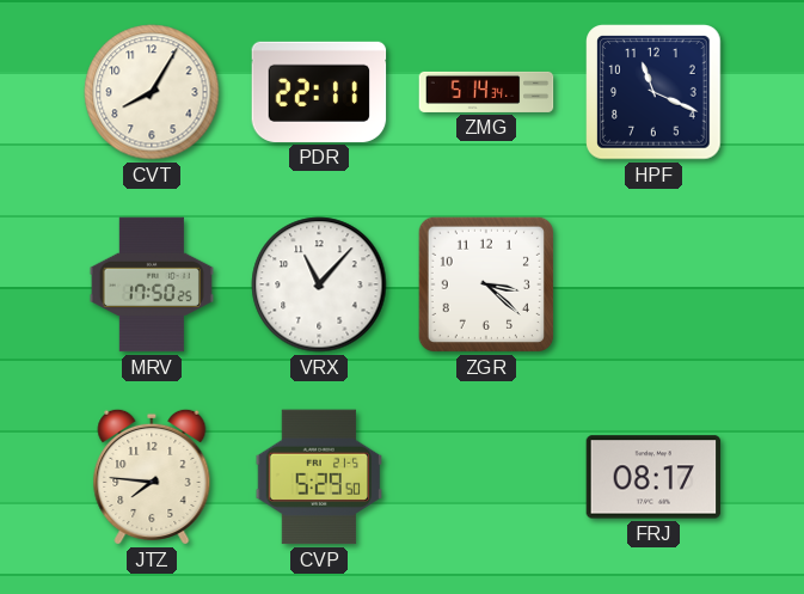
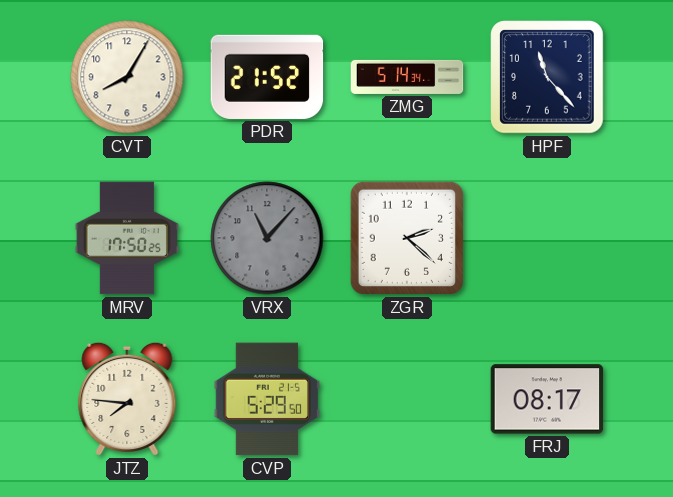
PDR: 22:11 -> 21:52 (267, 77)
HPF: 11:19 -> 11:23 (547, 77)
VRX dial: white -> grey (267, 238)
ZGR: 3:22 -> 2:22 (407, 238)
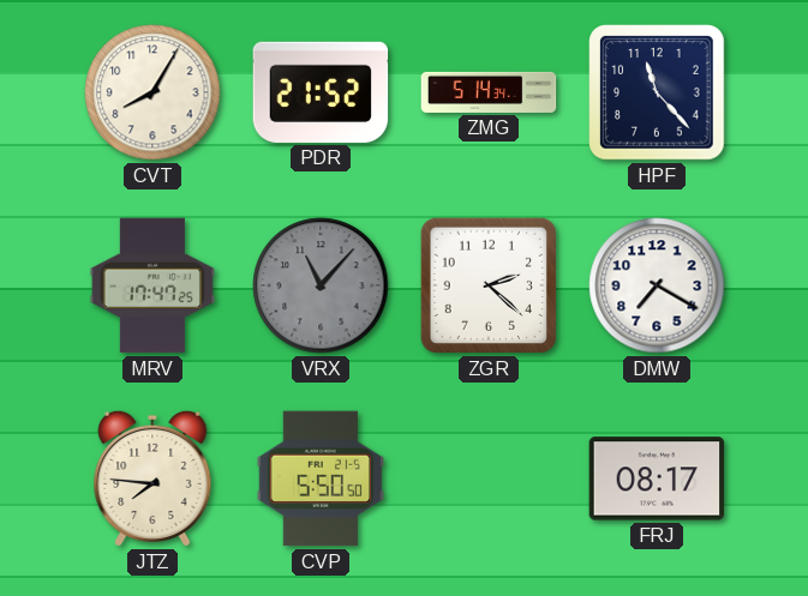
MRV: 17:50 -> 17:47 (152, 285)
DMW: none -> 7:20 (657, 285)
CVP: 5:29 -> 5:50 (321, 478)
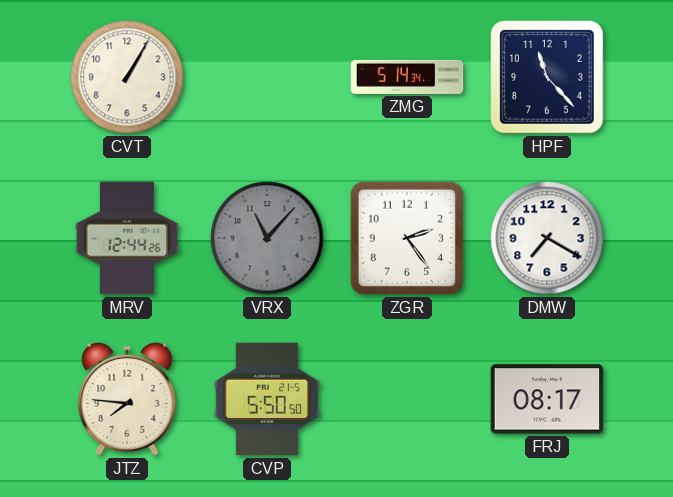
CVT: 8:05 -> 1:05 (127, 77)
PDR: 21:52 -> none (321, 92)
MRV: 17:47 -> 12:44 (127, 238)
ZGR: 2:22 -> 2:24 (407, 238)
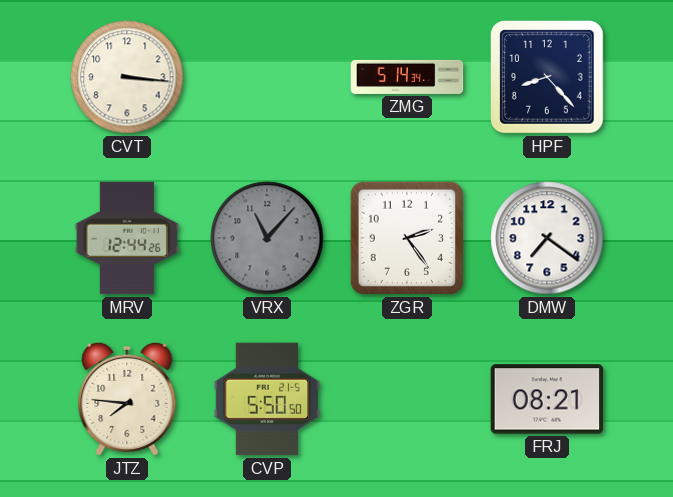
CVT: 1:05 -> 3:16 (127, 77)
HPF: 11:23 -> 8:23 (547, 77)
DMW: 7:20 -> 7:21 (547, 238)
FRJ: 08:17 -> 08:21 (547, 399)
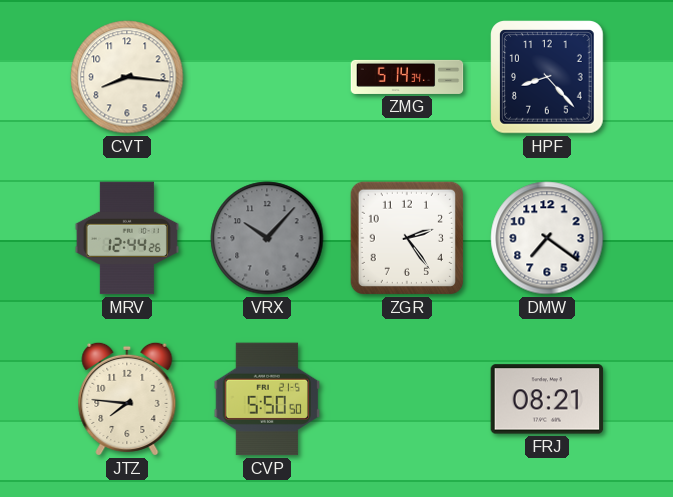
CVT: 3:16 -> 8:16 (127, 77)
VRX: 11:07 -> 10:07 (267, 238)
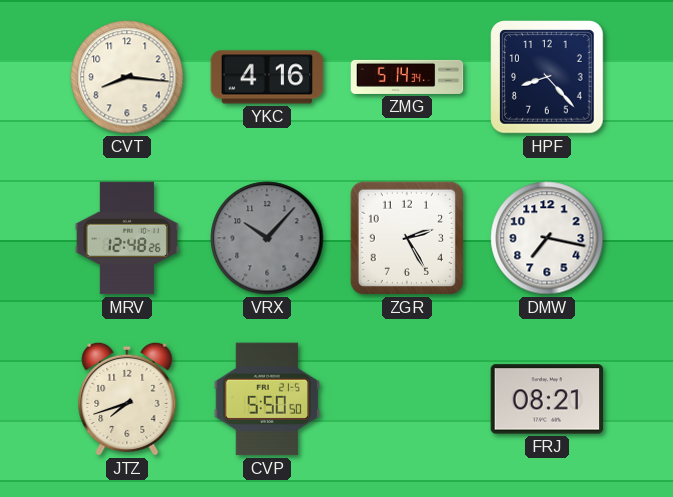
YKC: none -> 4:16 (267, 77)
MRV: 12:44 -> 12:48 (127, 238)
ZGR: 2:24 -> 2:25 (407, 238)
DMW: 7:21 -> 7:17 (547, 238)
JTZ: 7:46 -> 7:42 (127, 399)
